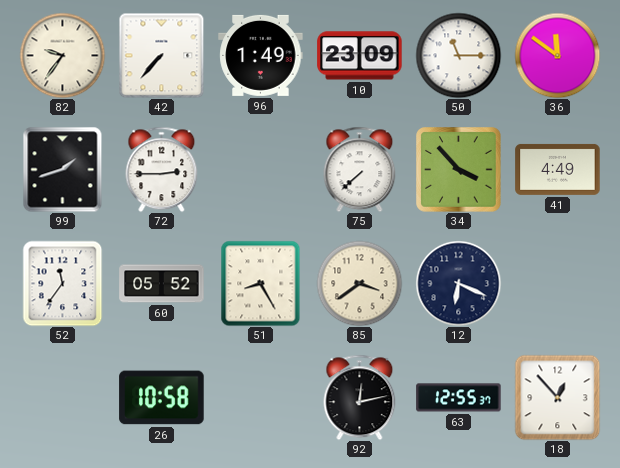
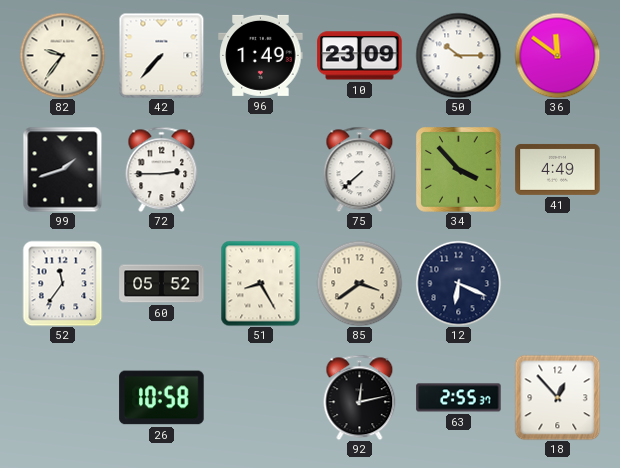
50: 11:15 -> 10:15 (458, 55)
63: 12:55 -> 2:55 (459, 398)
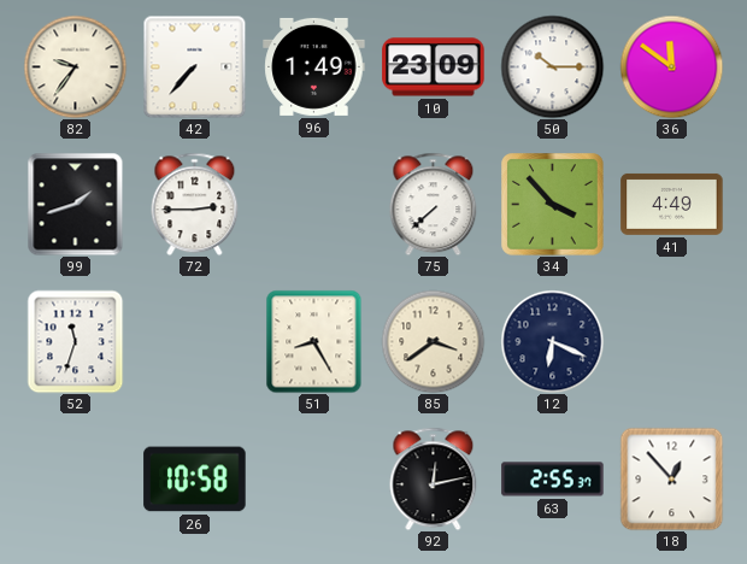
52: 11:36 -> 11:33 (76, 341)
60: 05:52 -> none (162, 284)
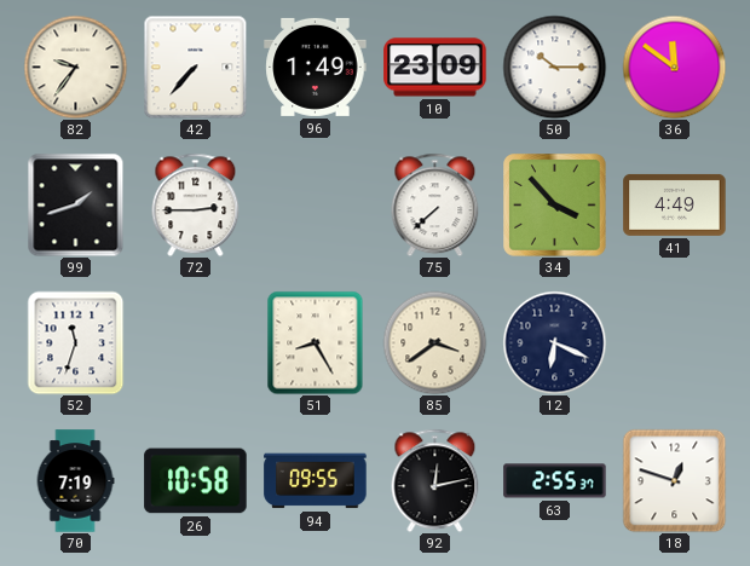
70: none -> 7:19 (75, 481)
94: none -> 09:55 (316, 481)
18: 12:53 -> 12:48 (674, 480)
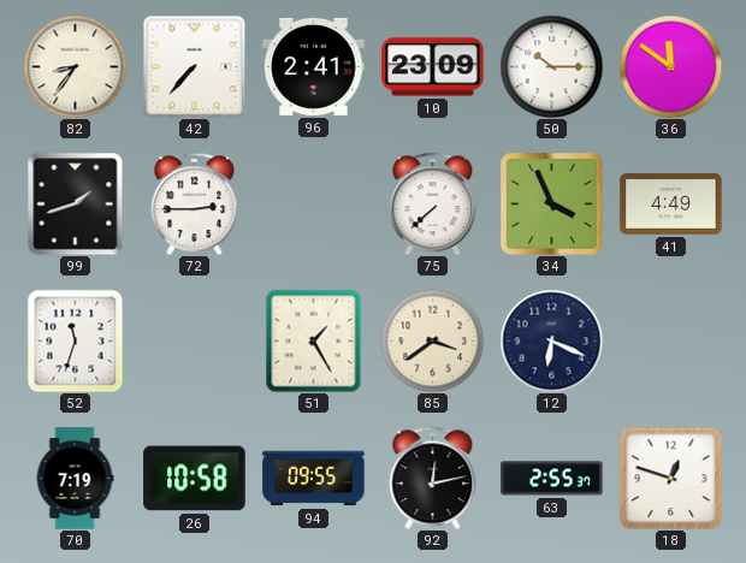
82: 9:36 -> 8:36 (75, 66)
96: 1:49 -> 2:41 (314, 66)
34: 3:53 -> 3:56 (552, 205)
51: 8:25 -> 1:25 (314, 340)
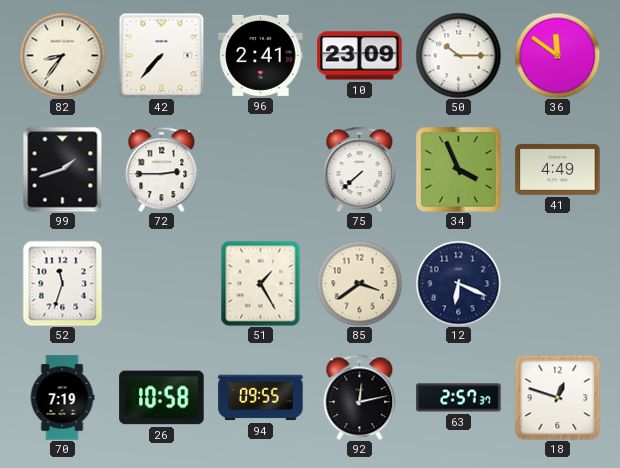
63: 2:55 -> 2:57 (459, 398)
